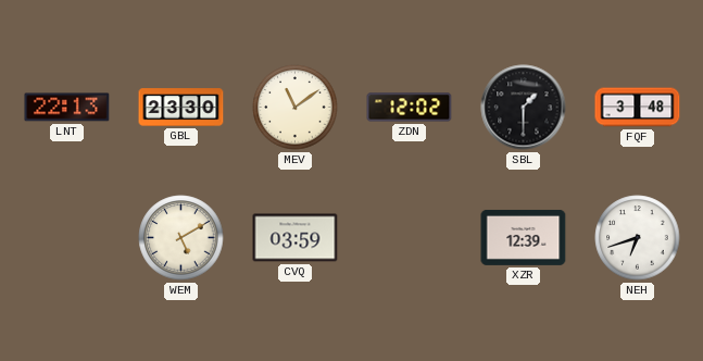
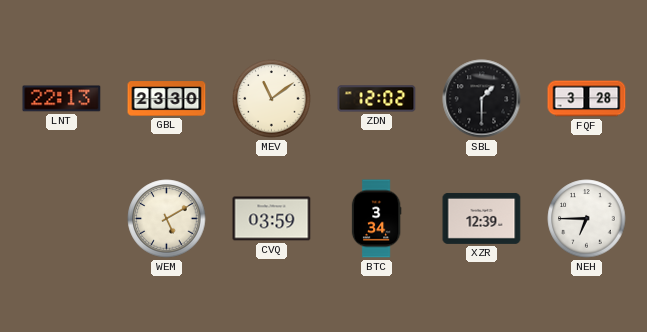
FQF: 3:48 -> 3:28 (587, 99)
BTC: none -> 3:34 (376, 219)
NEH: 6:42 -> 6:45 (587, 219)
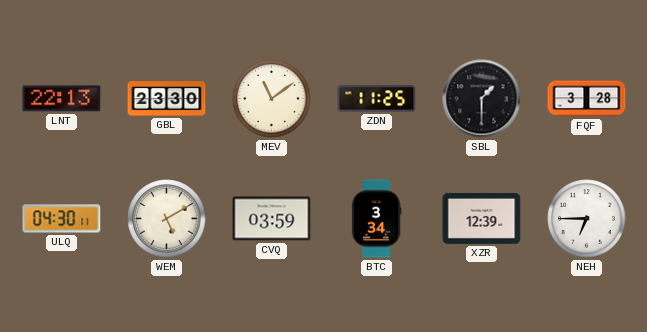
ZDN: 12:02 -> 11:25 (377, 99)
ULQ: none -> 04:30 (62, 219)
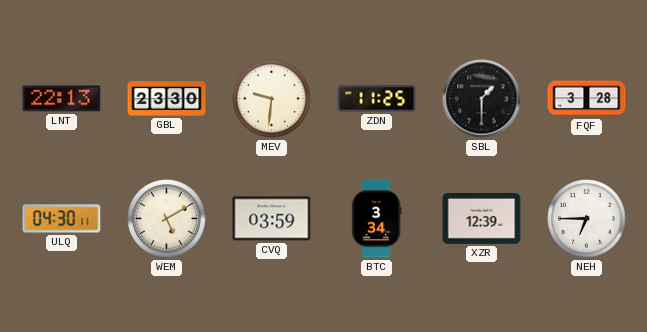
MEV: 11:09 -> 9:31 (272, 99)
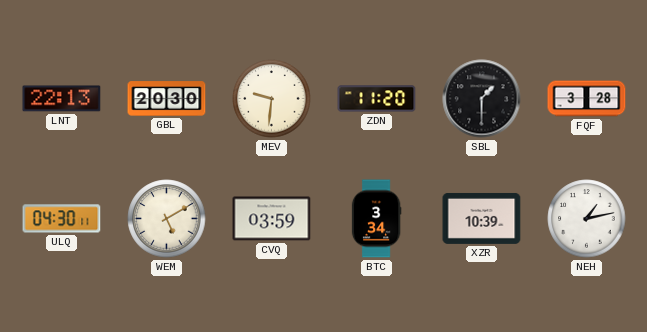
GBL: 23:30 -> 20:30 (167, 99)
ZDN: 11:25 -> 11:20 (377, 99)
XZR: 12:39 -> 10:39 (482, 218)
NEH: 6:45 -> 1:13 (587, 219)
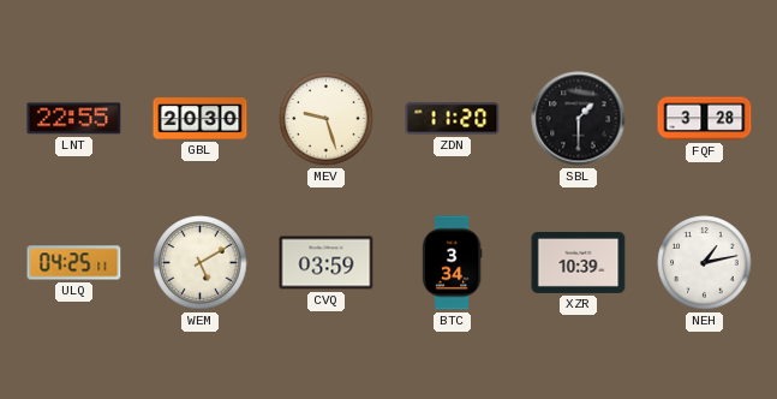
LNT: 22:13 -> 22:55 (74, 119)
MEV: 9:31 -> 9:27 (327, 119)
ULQ: 04:30 -> 04:25 (74, 263)
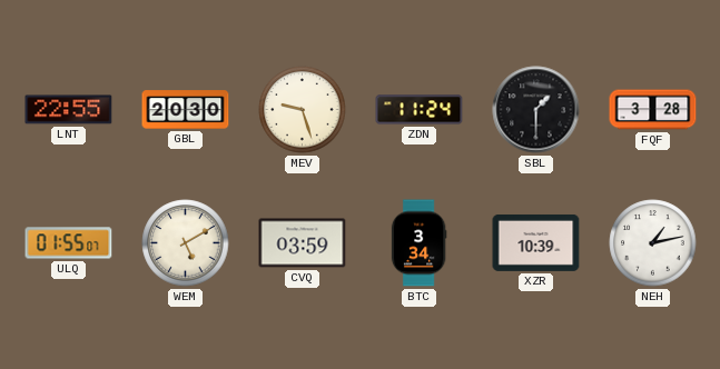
ZDN: 11:20 -> 11:24 (420, 110)
ULQ: 04:25 -> 01:55 (69, 243)
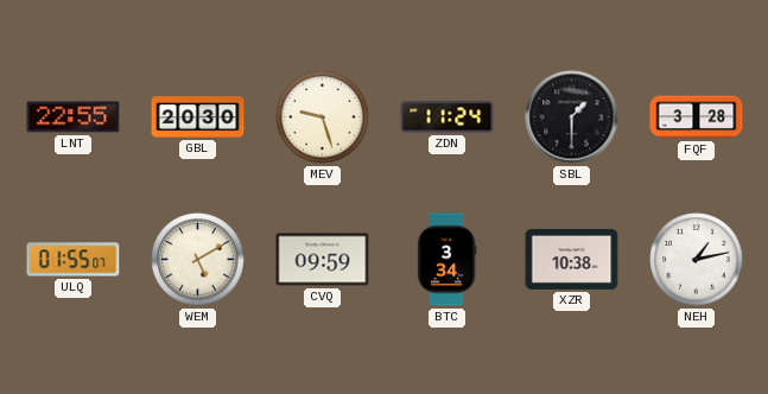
CVQ: 03:59 -> 09:59 (323, 260)
XZR: 10:39 -> 10:38 (572, 259)
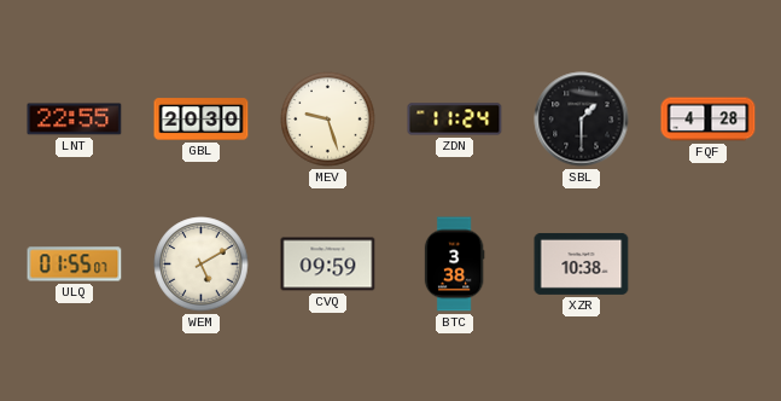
FQF: 3:28 -> 4:28 (709, 120)
BTC: 3:34 -> 3:38 (454, 265)
NEH: 1:13 -> none (697, 260)
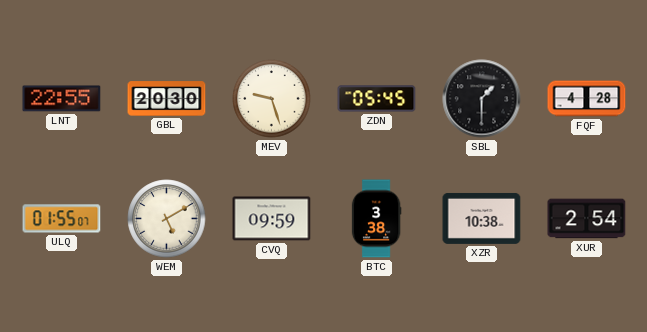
ZDN: 11:24 -> 05:45 (377, 99)
XUR: none -> 2:54 (587, 219)
